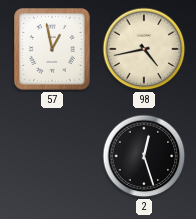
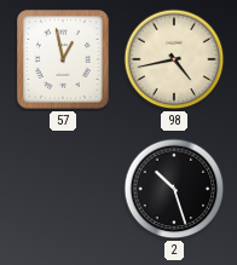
2: 12:27 -> 10:27 (174, 189)
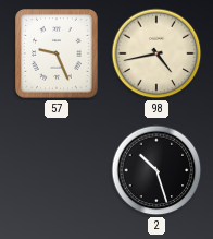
57: 12:58 -> 9:26 (58, 53)
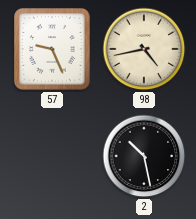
2: 10:27 -> 10:28 (144, 156)
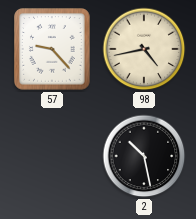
57: 9:26 -> 9:23 (53, 49)
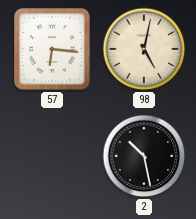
57: 9:23 -> 6:16 (53, 49)
98: 4:43 -> 5:02 (144, 49)
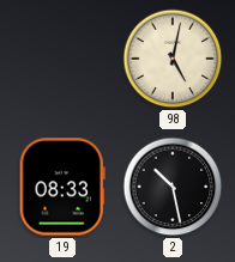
57: 6:16 -> none (53, 49)
19: none -> 08:33 (62, 187)
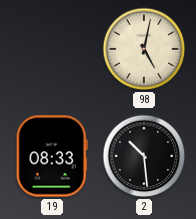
2: 10:28 -> 10:29 (144, 156)
